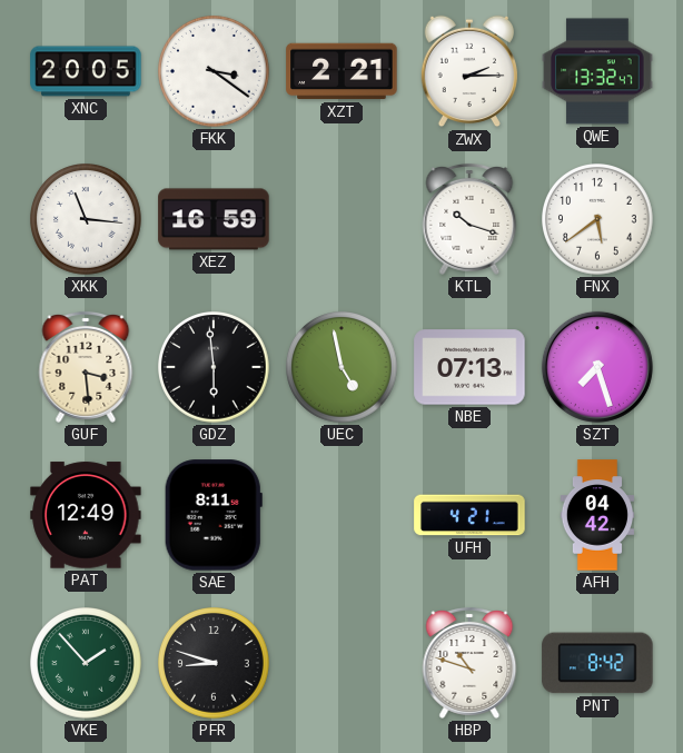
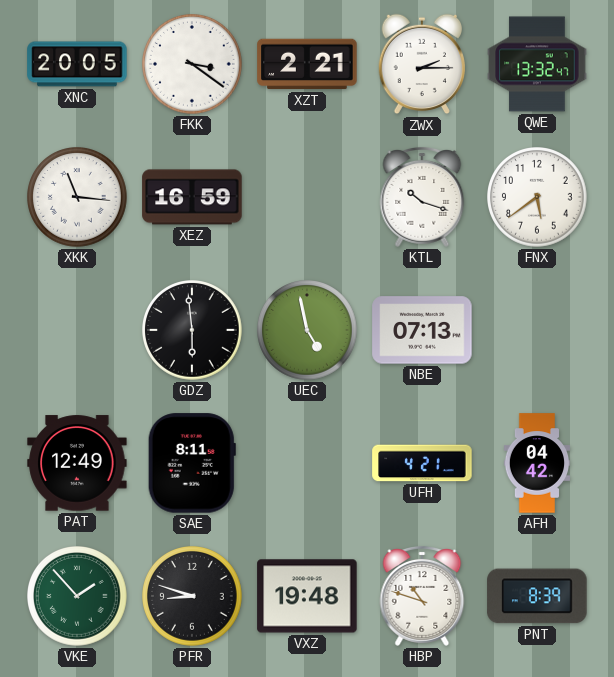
GUF: 3:29 -> none (86, 367)
SZT: 7:27 -> none (597, 367)
VXZ: none -> 19:48 (307, 596)
PNT: 8:42 -> 8:39 (537, 596)
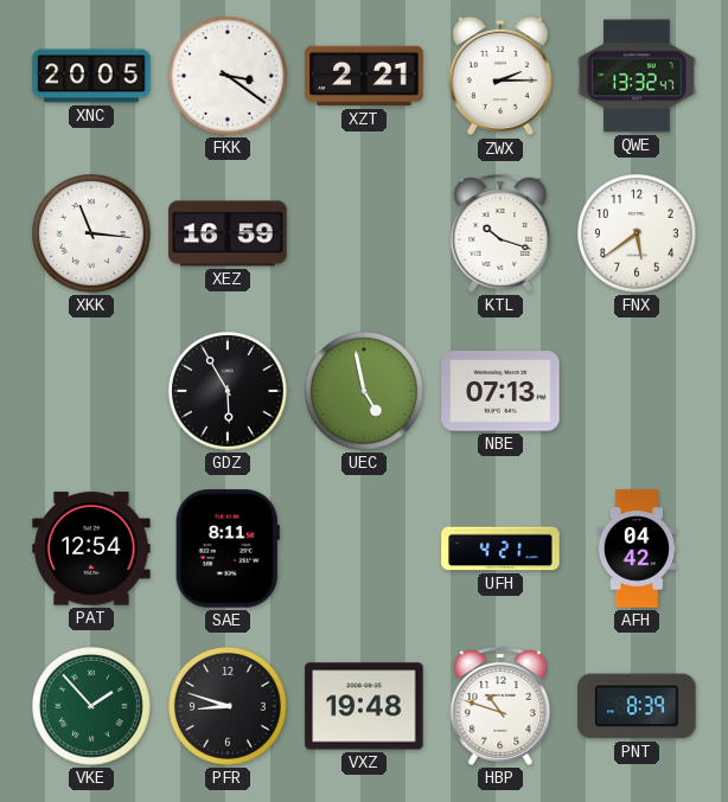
GDZ: 5:59 -> 5:55 (229, 392)
PAT: 12:49 -> 12:54 (91, 548)
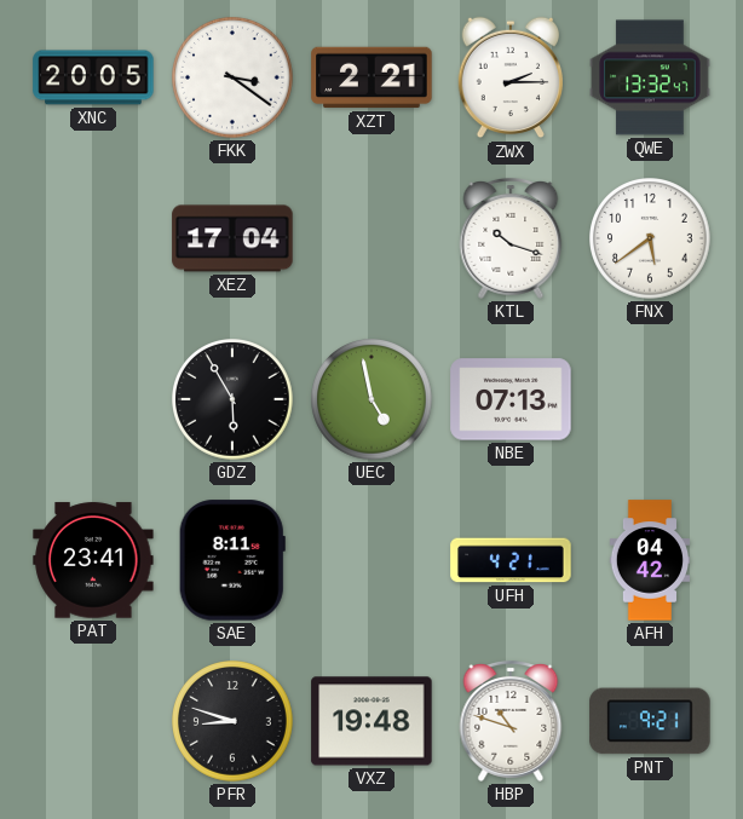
XKK: 11:16 -> none (92, 235)
XEZ: 16:59 -> 17:04 (232, 238)
PAT: 12:54 -> 23:41 (93, 560)
VKE: 1:53 -> none (92, 707)
PNT: 8:39 -> 9:21 (650, 721)
